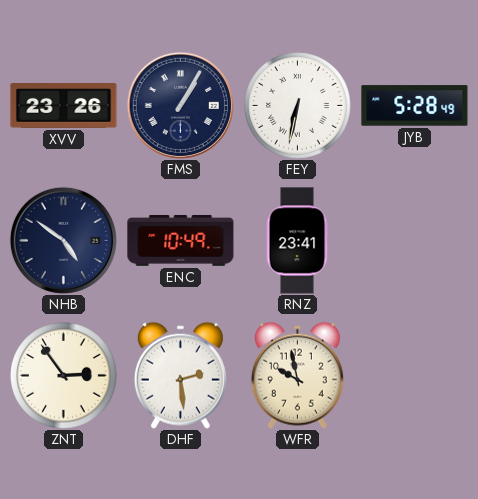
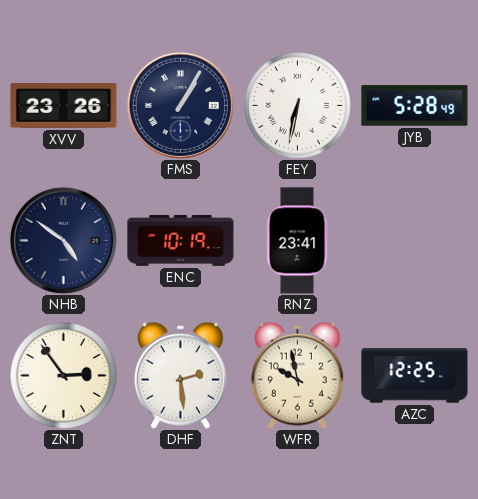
ENC: 10:49 -> 10:19 (181, 241)
AZC: none -> 12:25 (415, 376)
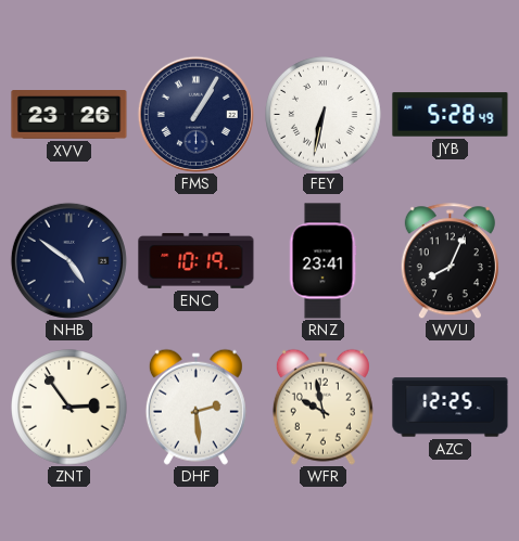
WVU: none -> 8:04 (450, 261)
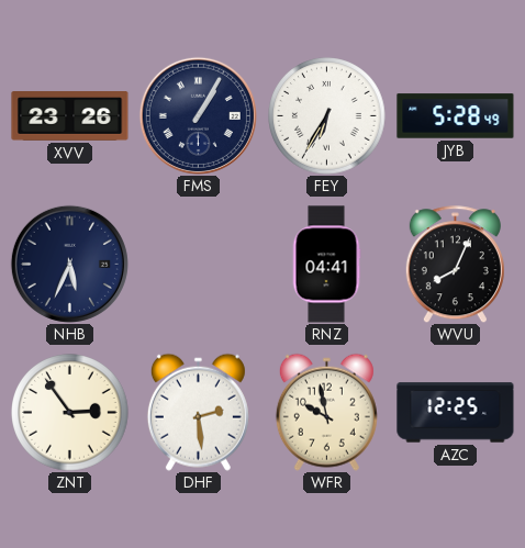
FEY: 6:32 -> 6:35 (327, 116)
NHB: 4:51 -> 5:34 (69, 264)
ENC: 10:19 -> none (197, 261)
RNZ: 23:41 -> 04:41 (326, 265)
